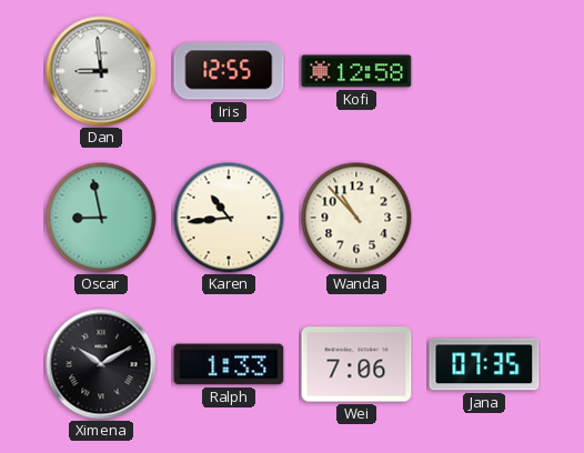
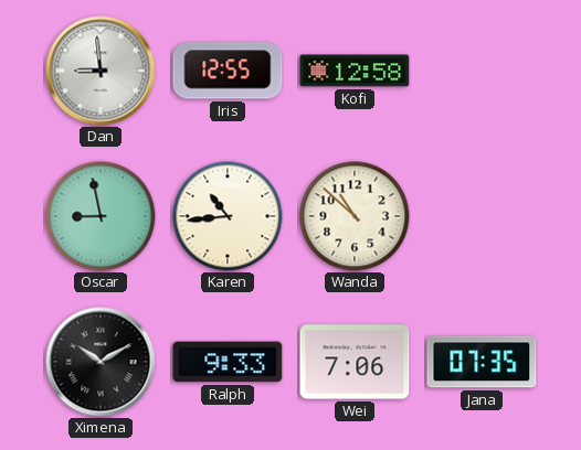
Wanda: 10:53 -> 10:52 (355, 216)
Ralph: 1:33 -> 9:33 (228, 362)
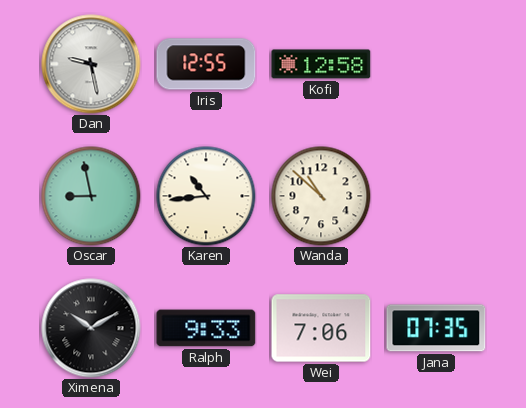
Dan: 8:59 -> 9:28 (91, 64)
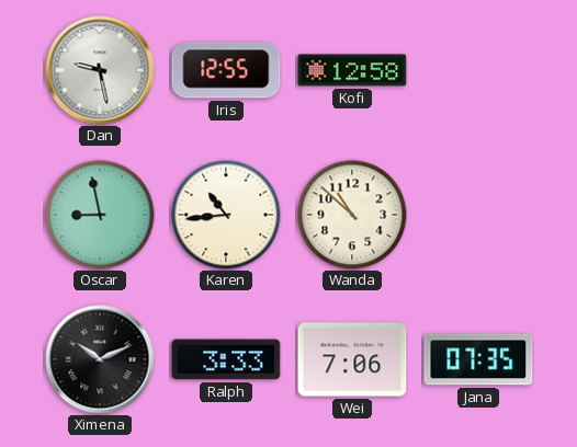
Ximena: 10:10 -> 10:11 (100, 359)
Ralph: 9:33 -> 3:33 (226, 359)
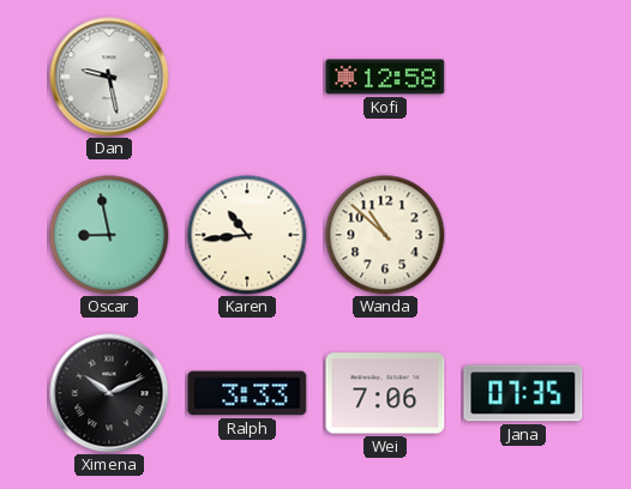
Iris: 12:55 -> none (226, 70)
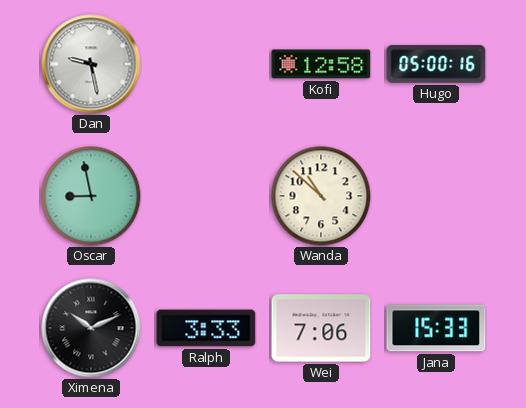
Hugo: none -> 05:00 (436, 64)
Karen: 10:44 -> none (247, 235)
Jana: 07:35 -> 15:33 (436, 328)
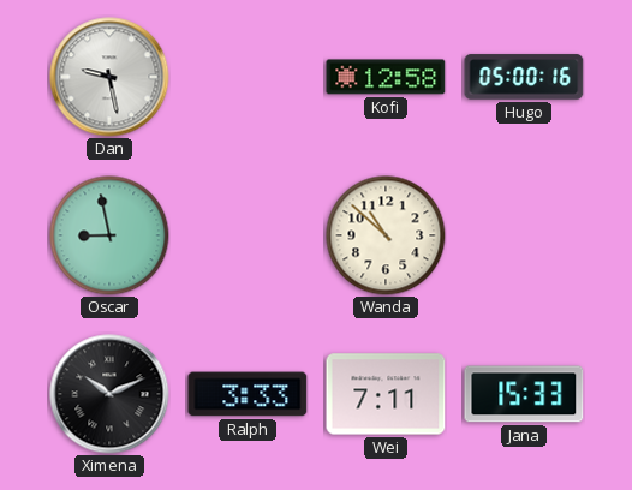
Wei: 7:06 -> 7:11 (386, 394)
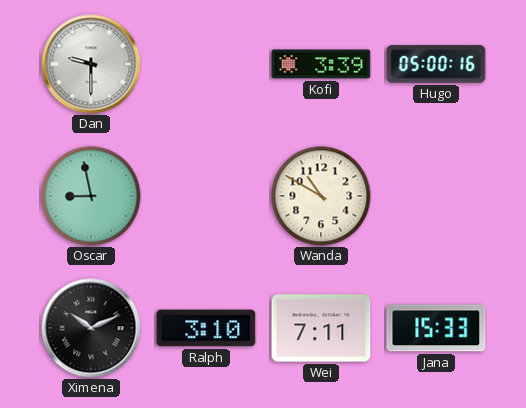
Dan: 9:28 -> 9:30 (91, 64)
Kofi: 12:58 -> 3:39 (321, 64)
Wanda: 10:52 -> 10:50 (321, 196)
Ralph: 3:33 -> 3:10 (206, 328)
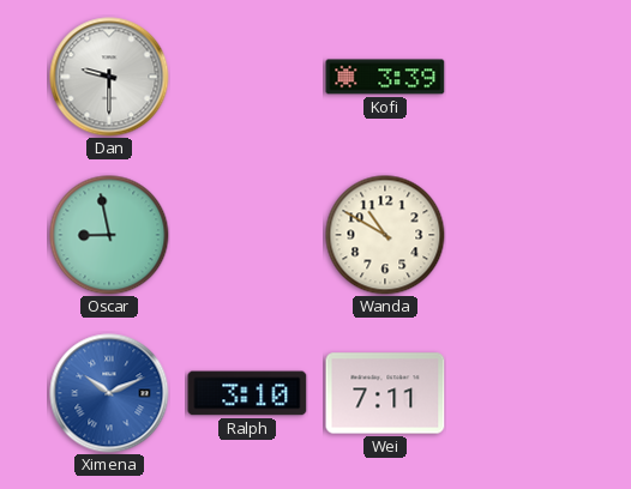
Hugo: 05:00 -> none (436, 64)
Ximena dial: black -> blue (109, 393)
Jana: 15:33 -> none (436, 328)
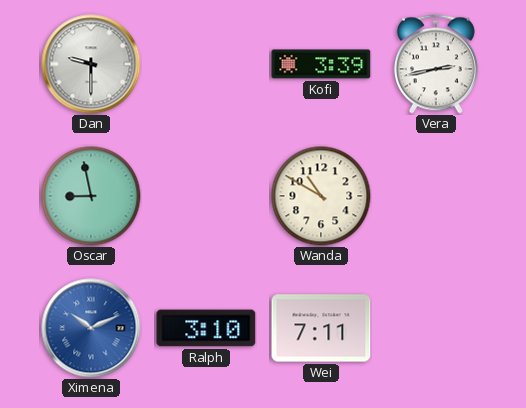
Vera: none -> 2:43 (436, 64)
